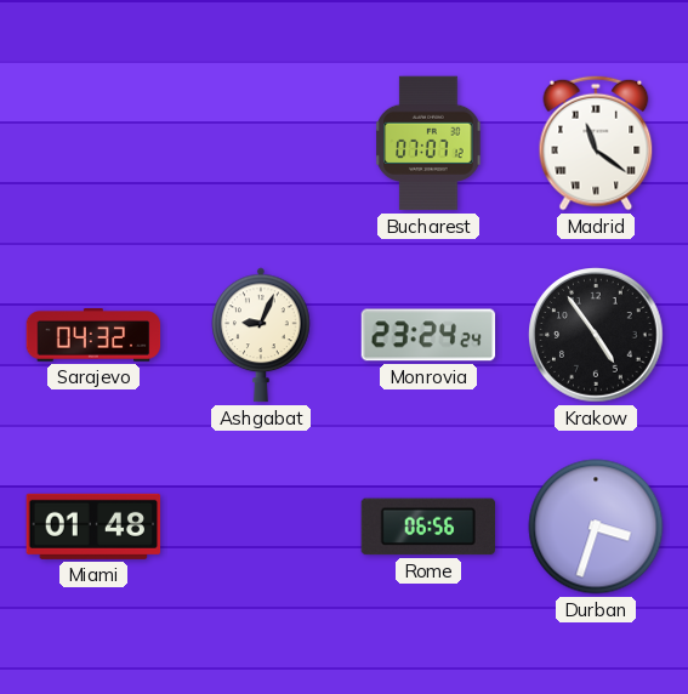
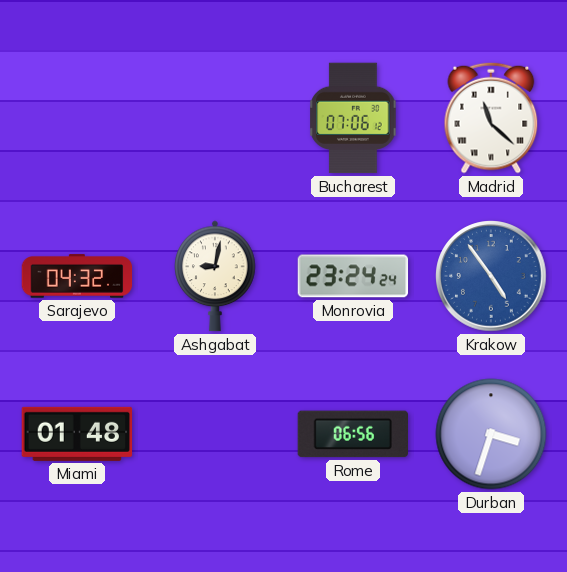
Bucharest: 07:07 -> 07:06 (353, 118)
Madrid: 11:21 -> 11:22 (491, 118)
Ashgabat: 9:04 -> 9:02 (215, 276)
Krakow dial: black -> blue (491, 276)
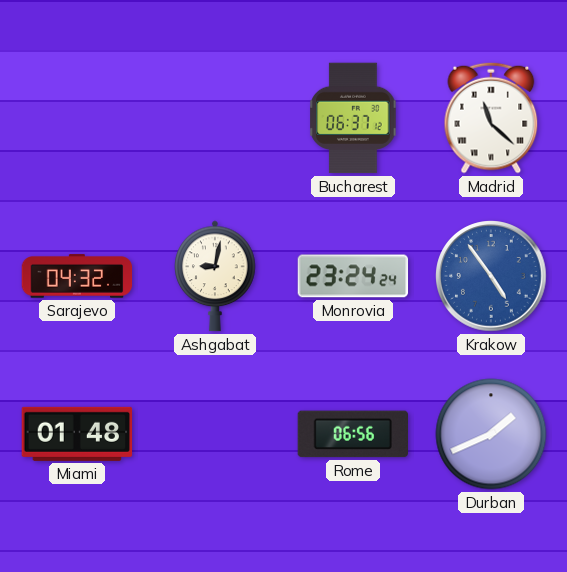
Bucharest: 07:06 -> 06:37 (353, 118)
Durban: 3:33 -> 1:41 (491, 434)
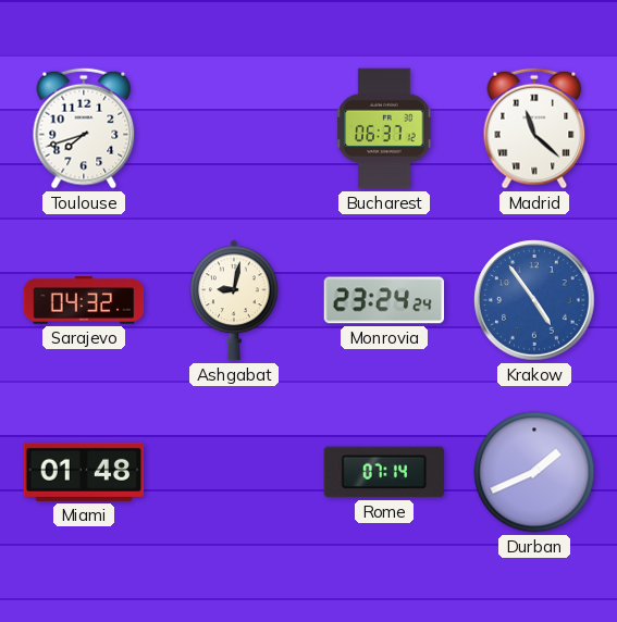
Toulouse: none -> 7:42 (84, 128)
Rome: 06:56 -> 07:14 (384, 472)
